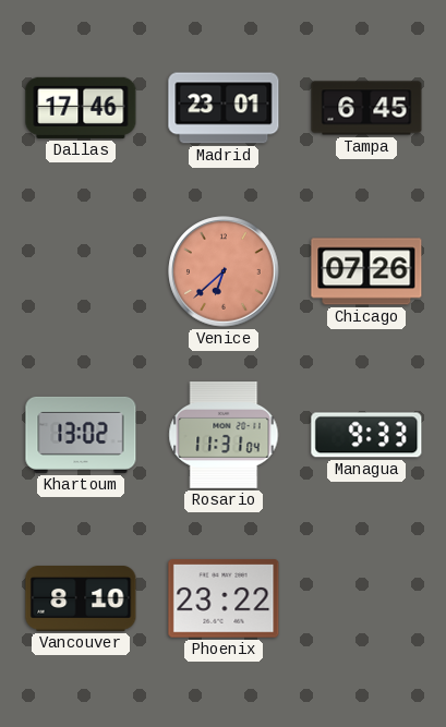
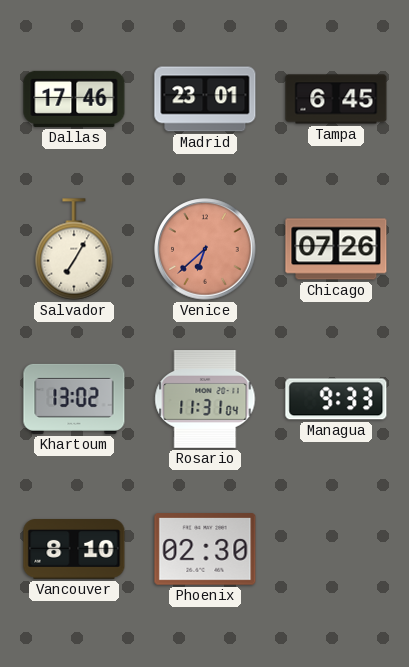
Salvador: none -> 7:05 (74, 249)
Phoenix: 23:22 -> 02:30 (205, 549)
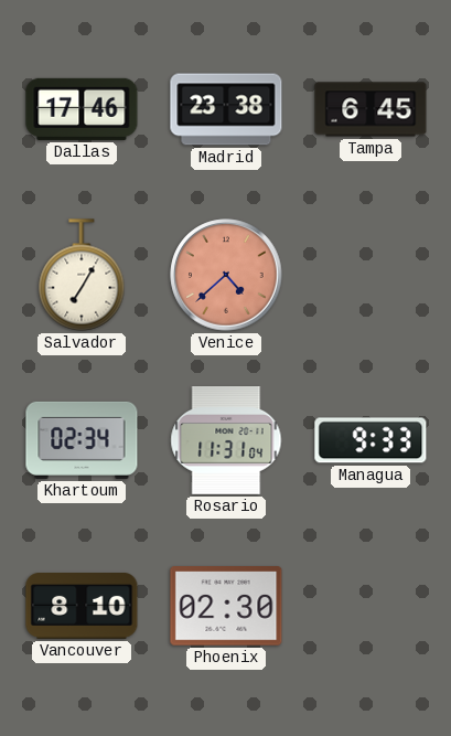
Madrid: 23:01 -> 23:38 (226, 109)
Venice: 6:38 -> 4:38 (226, 275)
Chicago: 07:26 -> none (336, 249)
Khartoum: 13:02 -> 02:34 (82, 440)
